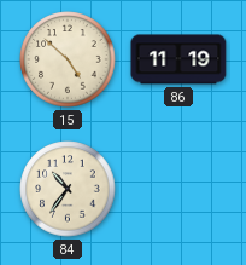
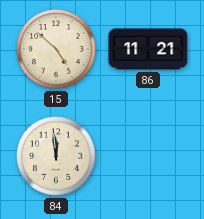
86: 11:19 -> 11:21 (148, 49)
84: 10:36 -> 11:59 (56, 156)
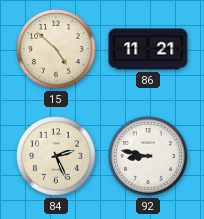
84: 11:59 -> 2:26 (56, 156)
92: none -> 8:47 (148, 156)
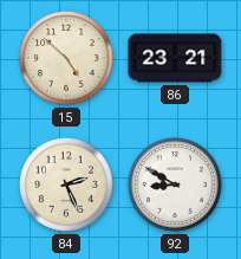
86: 11:21 -> 23:21 (175, 58)
92: 8:47 -> 8:50 (175, 184)
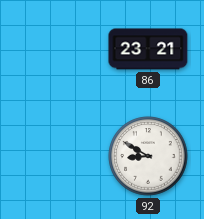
15: 4:52 -> none (66, 58)
84: 2:26 -> none (66, 184)
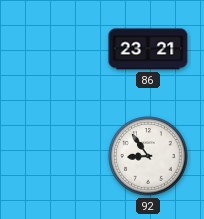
92: 8:50 -> 8:54 (148, 156)
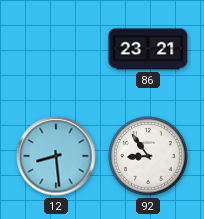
12: none -> 8:29 (56, 156)
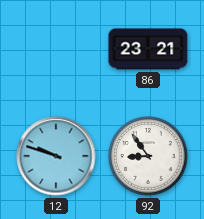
12: 8:29 -> 9:48 (56, 156)
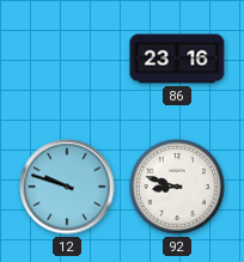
86: 23:21 -> 23:16 (177, 59)
92: 8:54 -> 8:48 (177, 187)
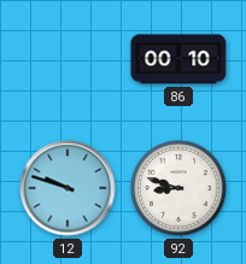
86: 23:16 -> 00:10 (178, 59)
